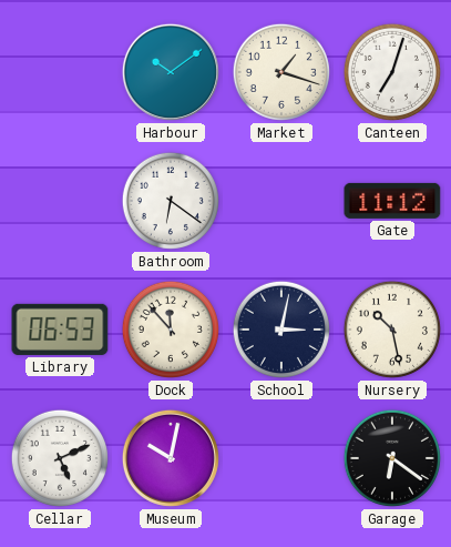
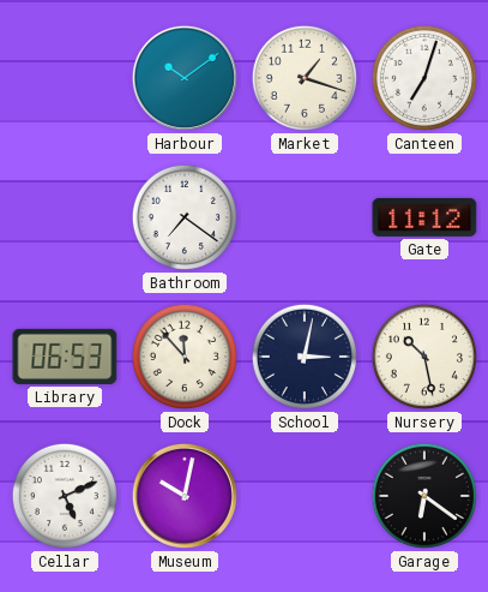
Bathroom: 6:21 -> 7:21 (185, 217)
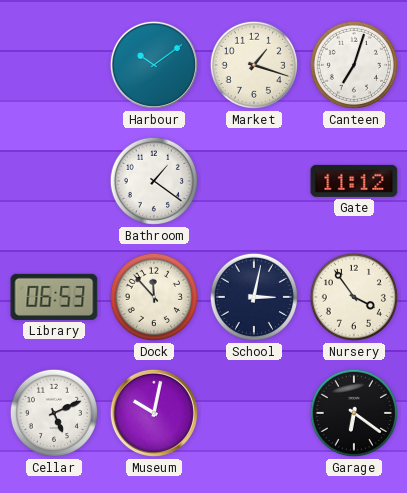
Bathroom: 7:21 -> 1:21 (154, 181)
Nursery: 10:28 -> 3:54 (354, 297)
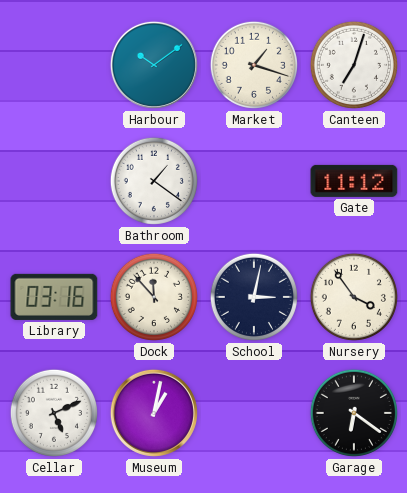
Library: 06:53 -> 03:16 (54, 297)
Museum: 10:02 -> 1:02 (154, 413)
